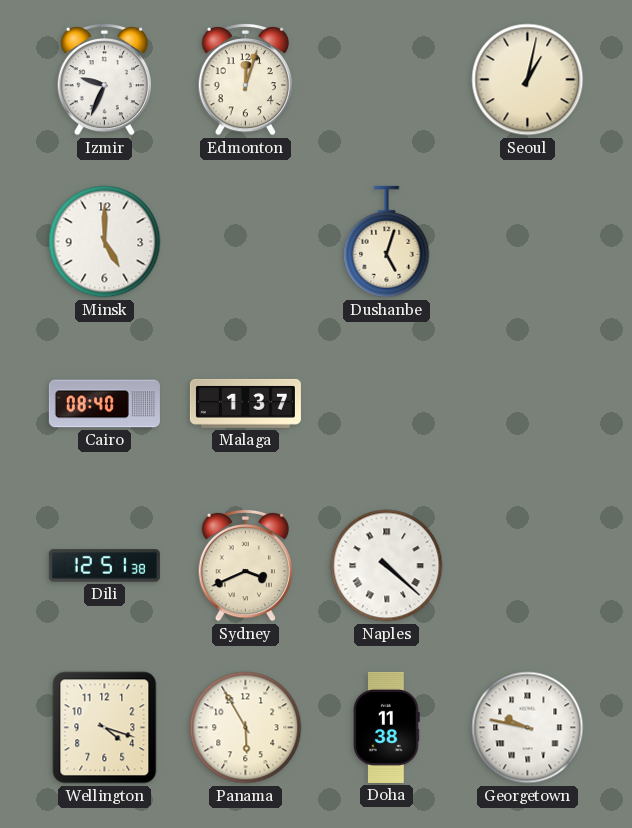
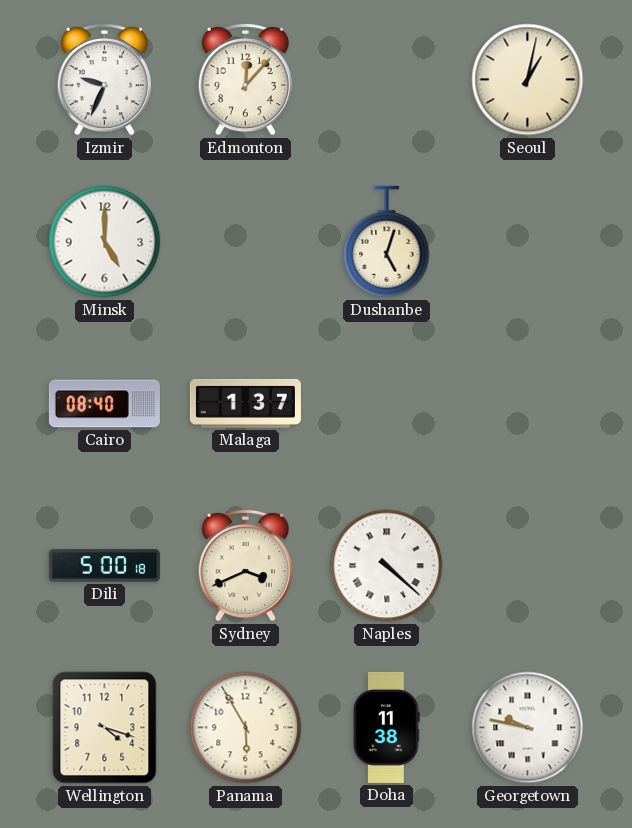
Edmonton: 12:03 -> 12:07 (245, 79)
Dili: 12:51 -> 5:00 (104, 566)
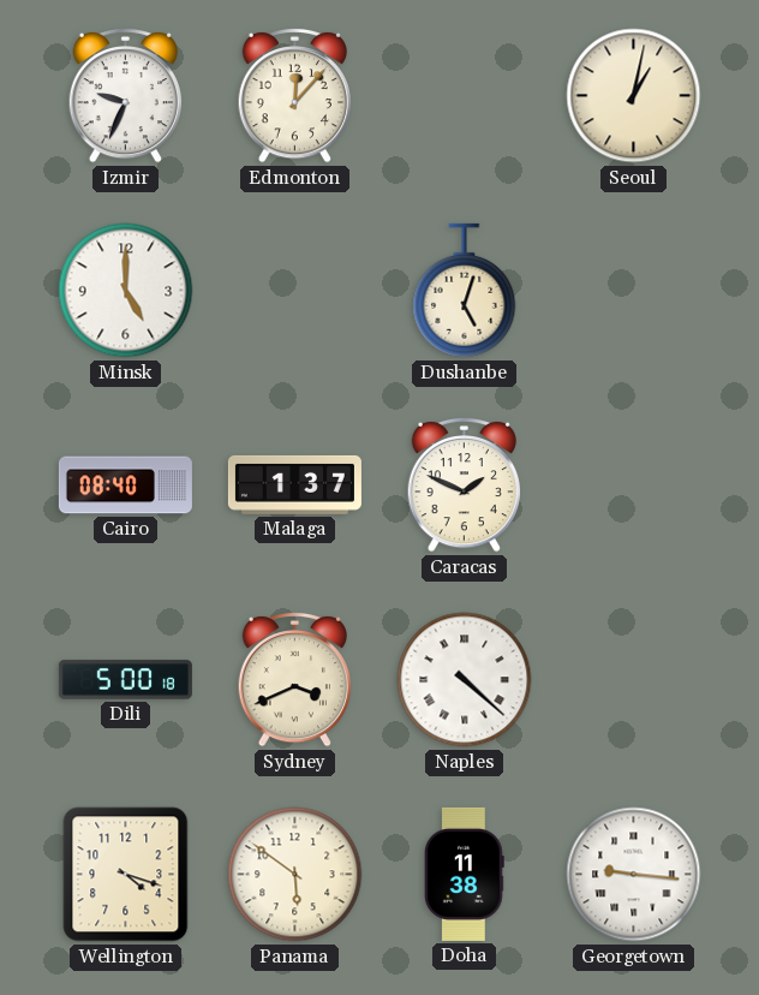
Caracas: none -> 1:49 (464, 484)
Panama: 5:55 -> 5:51 (295, 875)
Georgetown: 9:47 -> 9:16 (634, 875)
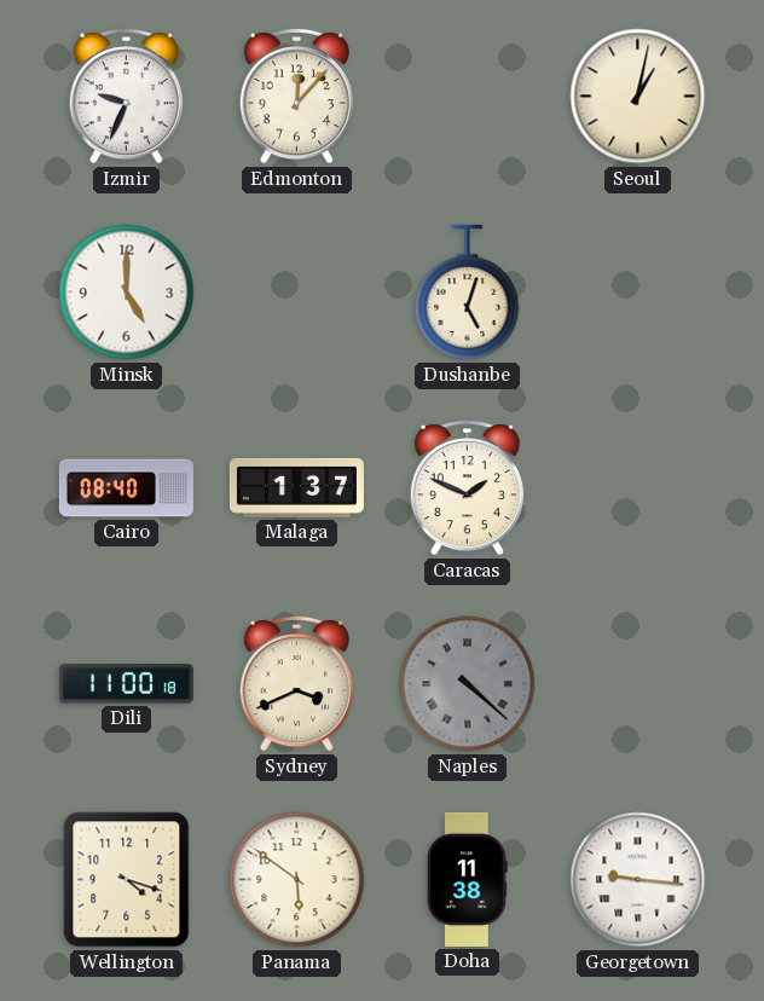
Dili: 5:00 -> 11:00 (126, 684)
Naples dial: white -> grey (468, 684)
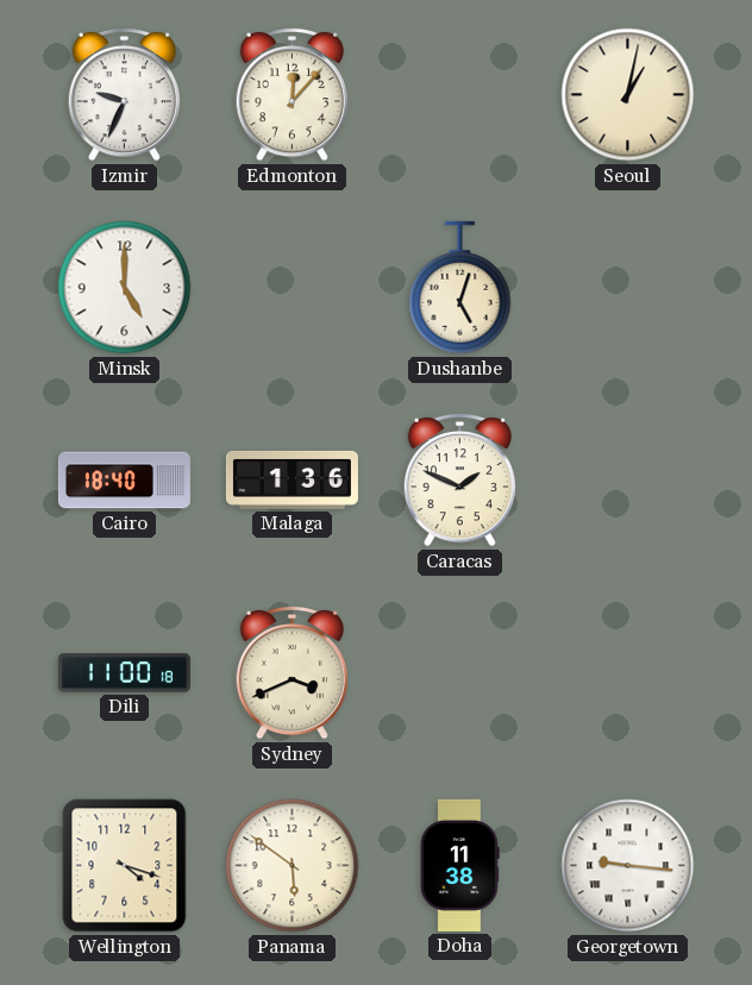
Cairo: 08:40 -> 18:40 (124, 481)
Malaga: 1:37 -> 1:36 (292, 479)
Naples: 4:22 -> none (468, 684)
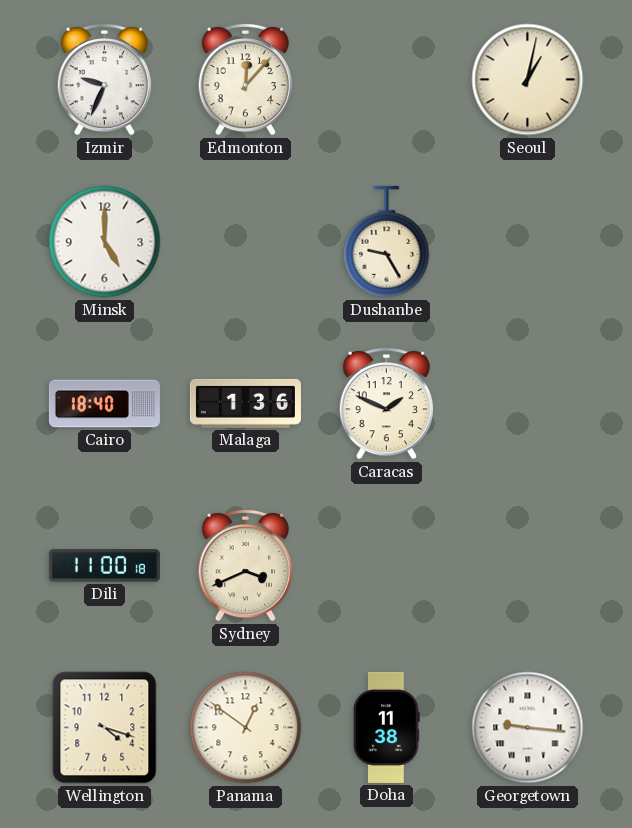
Dushanbe: 5:03 -> 9:25 (387, 242)
Panama: 5:51 -> 12:51 (246, 728)
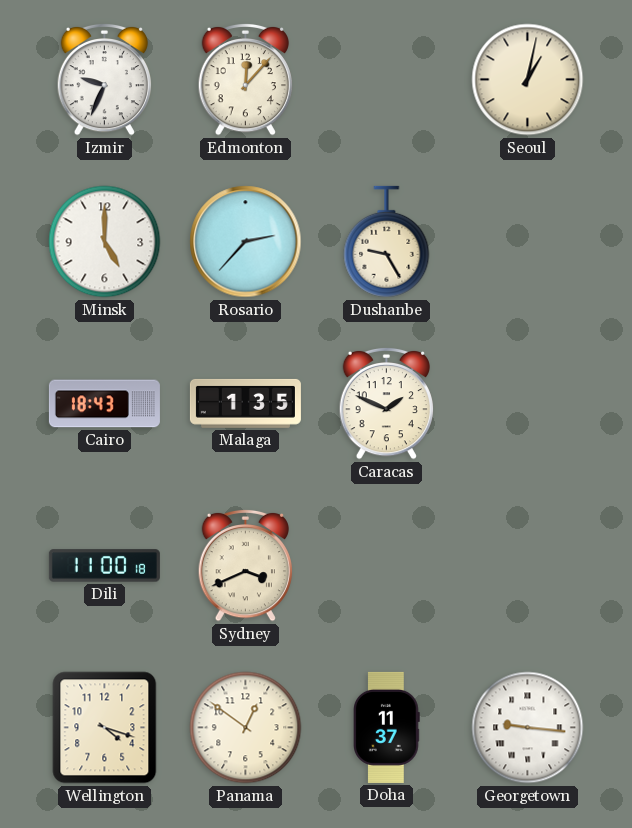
Rosario: none -> 2:37 (246, 242)
Cairo: 18:40 -> 18:43 (104, 404)
Malaga: 1:36 -> 1:35 (245, 403)
Doha: 11:38 -> 11:37 (387, 727)
